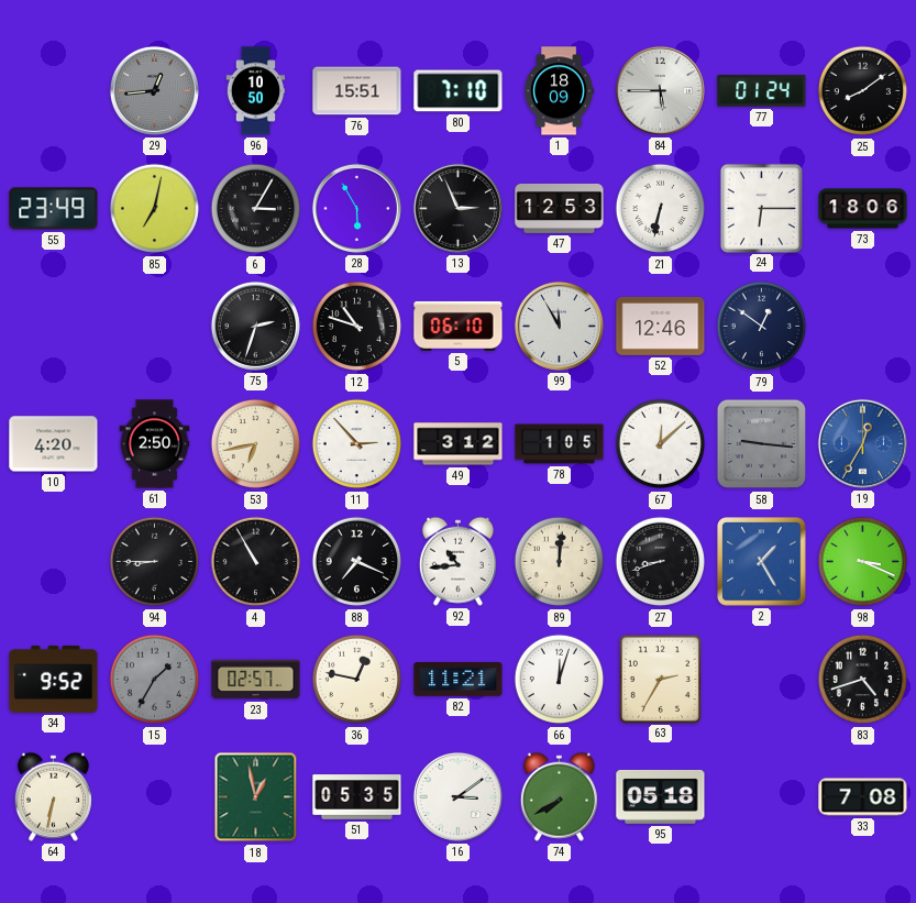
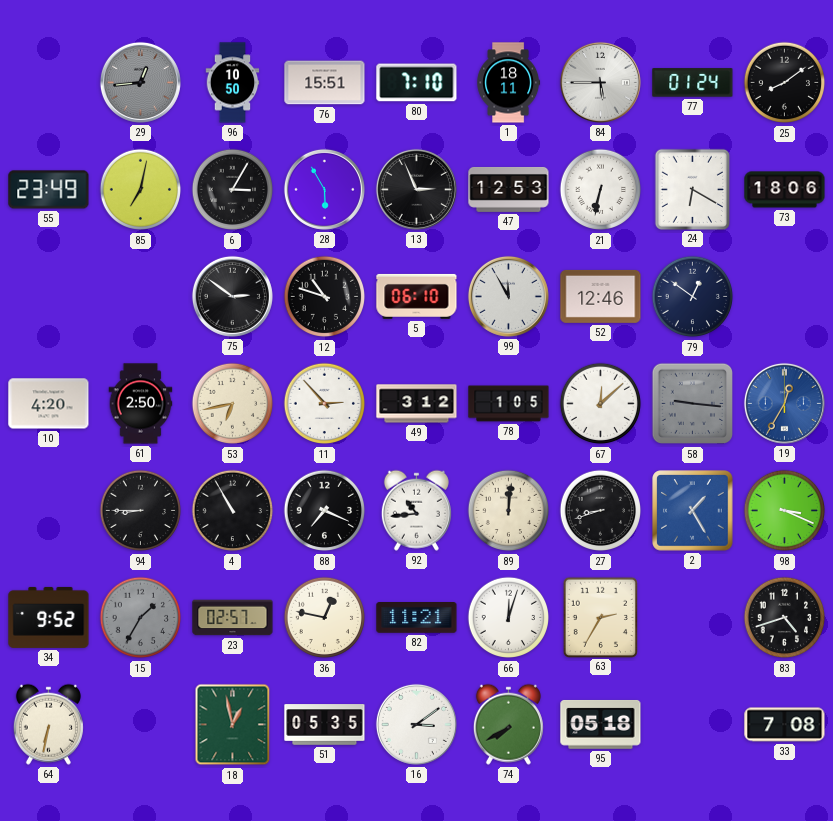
1: 18:09 -> 18:11 (509, 83)
24: 6:15 -> 6:20 (692, 189)
75: 2:33 -> 2:51 (232, 296)
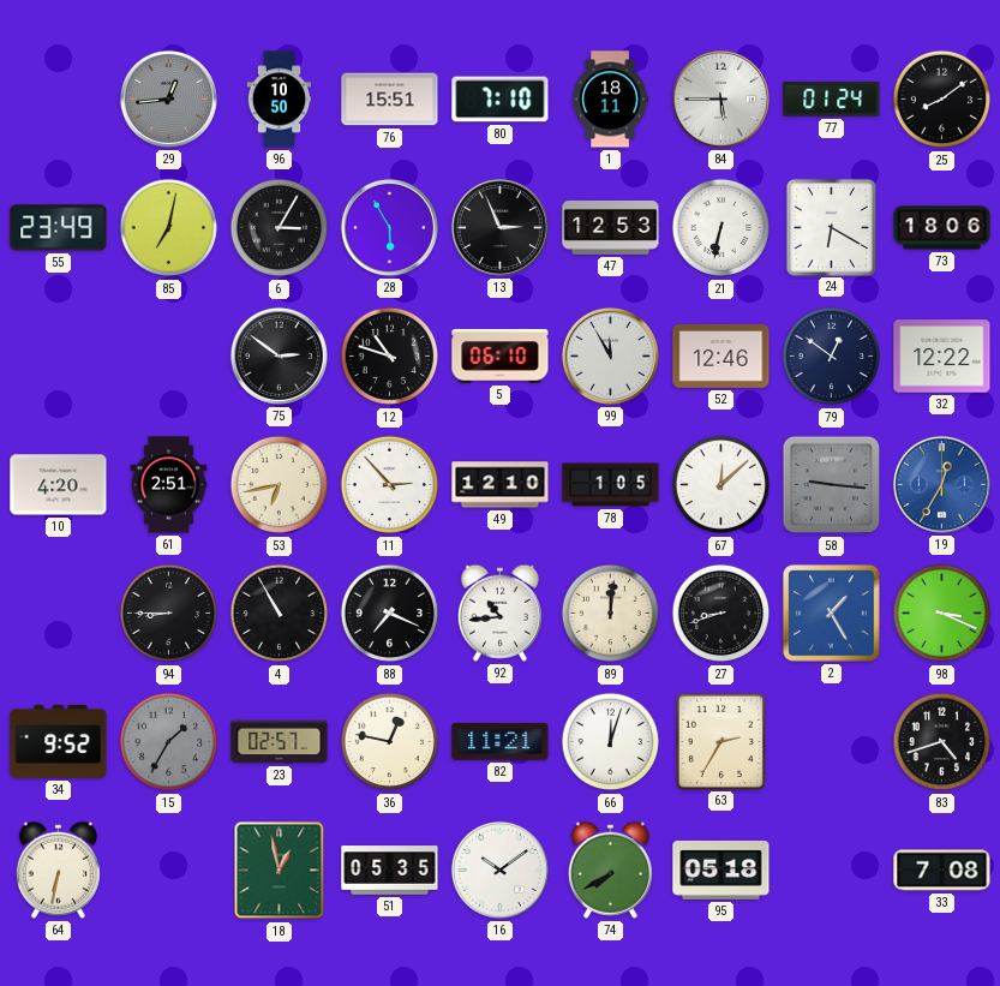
32: none -> 12:22 (942, 357)
61: 2:50 -> 2:51 (169, 485)
49: 3:12 -> 12:10 (501, 485)
16: 3:09 -> 10:09 (499, 870)
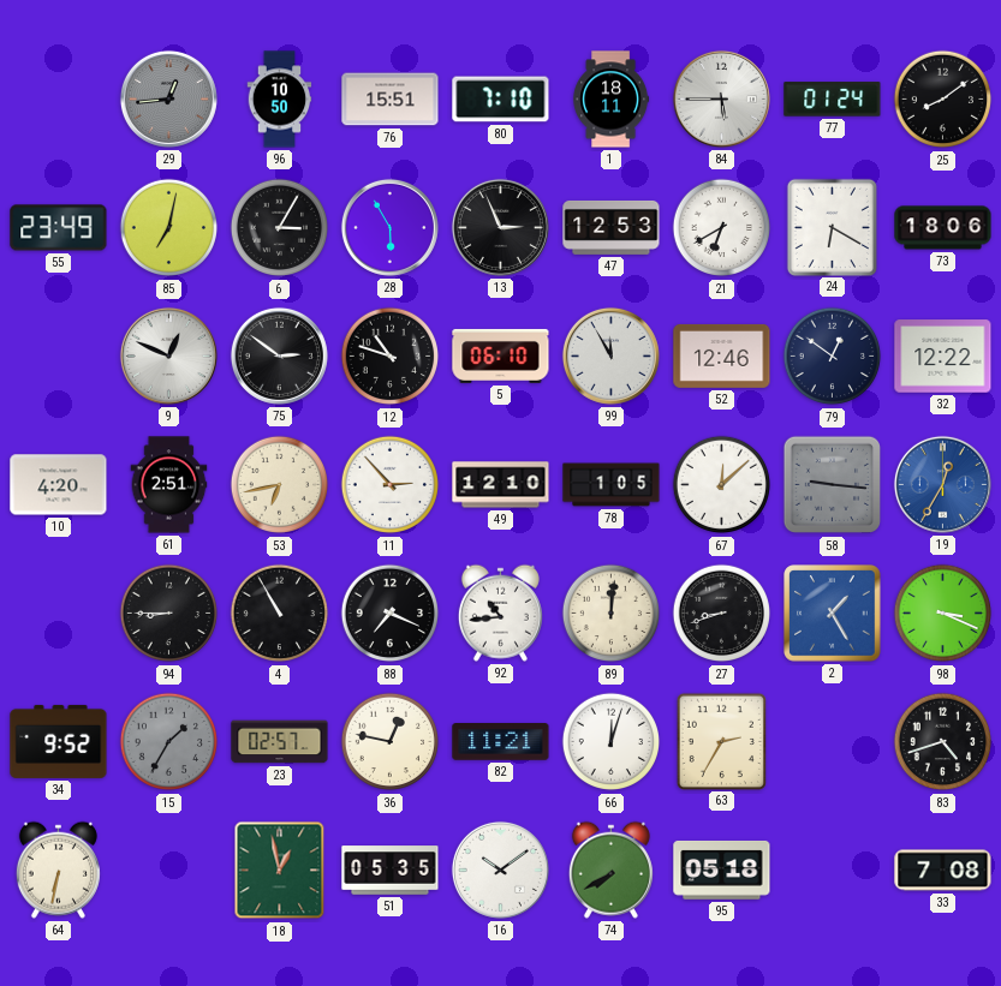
21: 6:32 -> 6:40 (722, 228)
9: none -> 12:49 (168, 355)
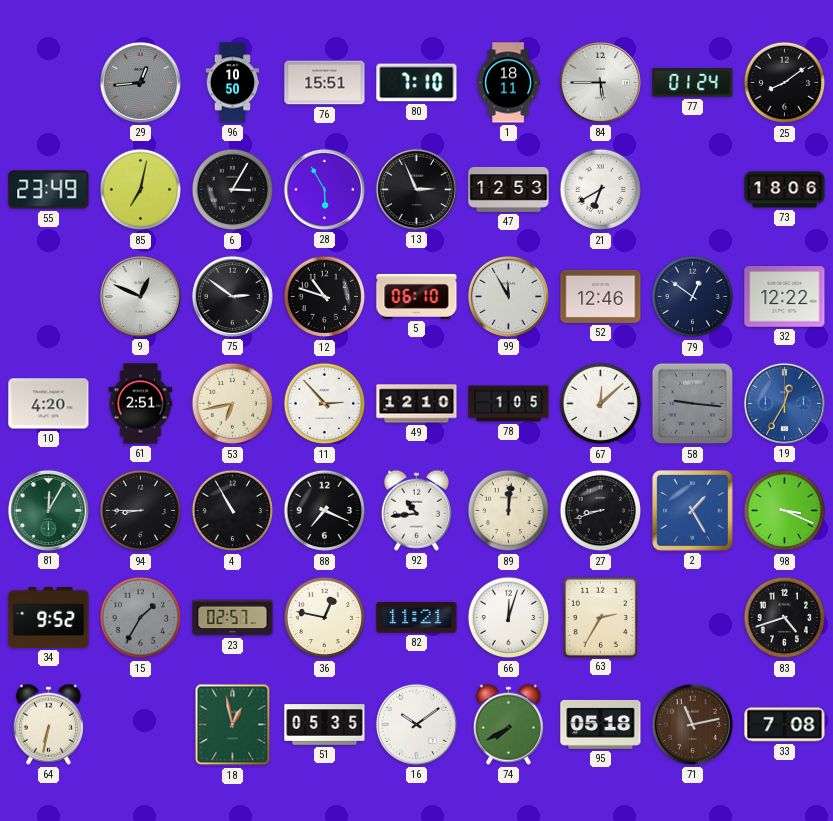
24: 6:20 -> none (832, 227)
81: none -> 12:05 (48, 510)
71: none -> 11:13 (692, 724)
